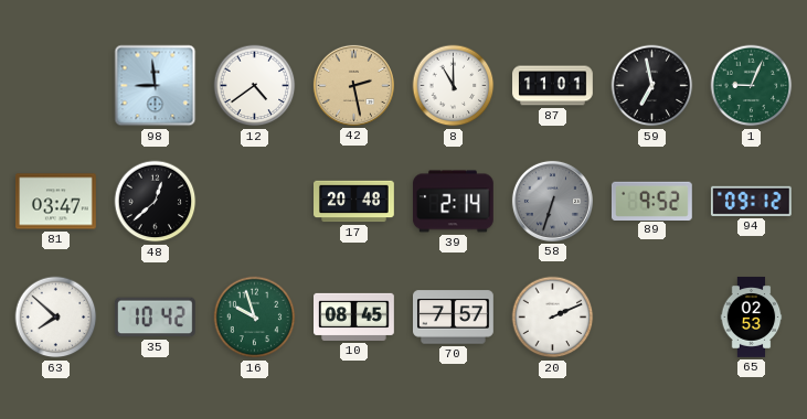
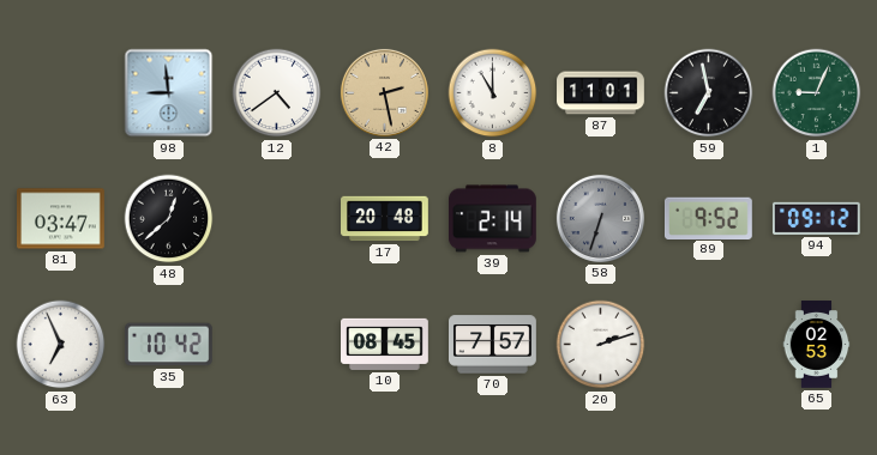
63: 7:52 -> 6:56 (61, 345)
16: 9:57 -> none (255, 318)
20: 2:11 -> 2:12 (601, 345)
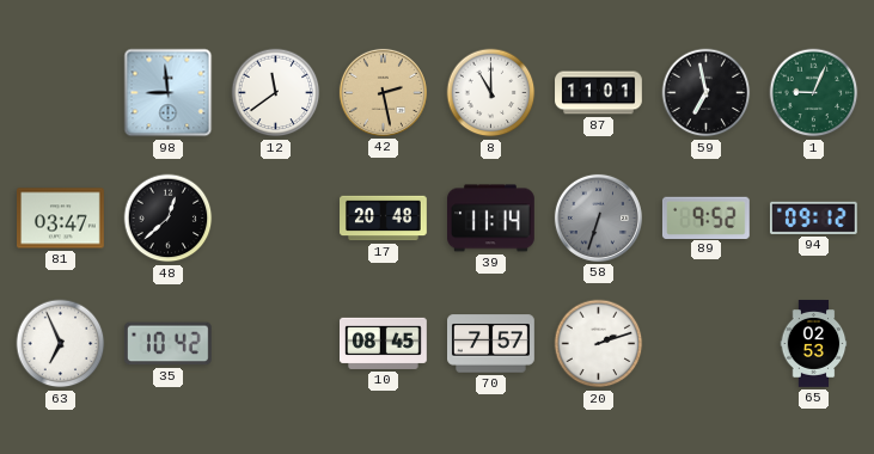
12: 4:39 -> 11:39 (276, 93)
39: 2:14 -> 11:14 (491, 219)
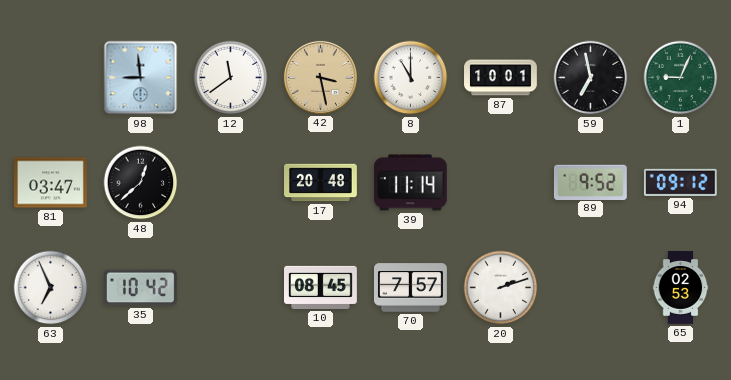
42: 2:28 -> 3:28 (320, 77)
87: 11:01 -> 10:01 (501, 78)
58: 6:33 -> none (598, 217)
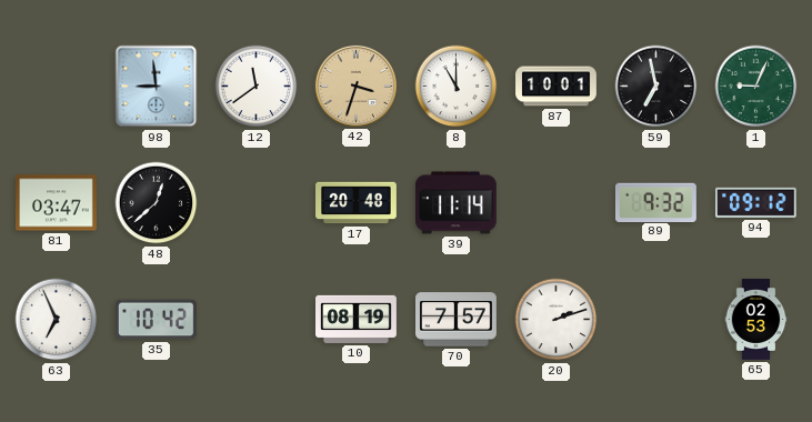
42: 3:28 -> 3:33 (355, 86)
89: 9:52 -> 9:32 (655, 202)
10: 08:45 -> 08:19 (357, 319)
